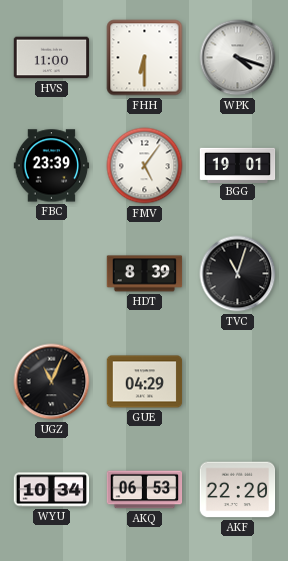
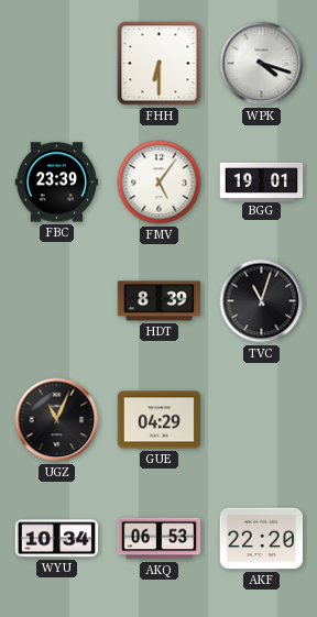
HVS: 11:00 -> none (52, 58)
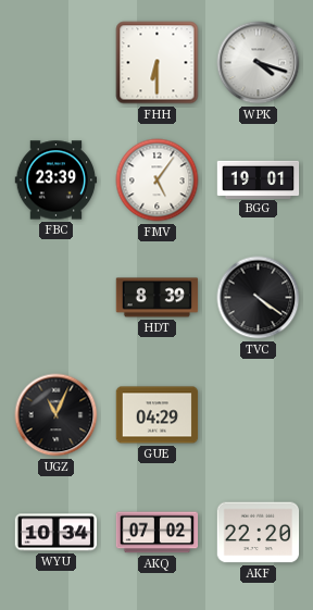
TVC: 11:03 -> 4:21 (259, 298)
AKQ: 06:53 -> 07:02 (158, 533)
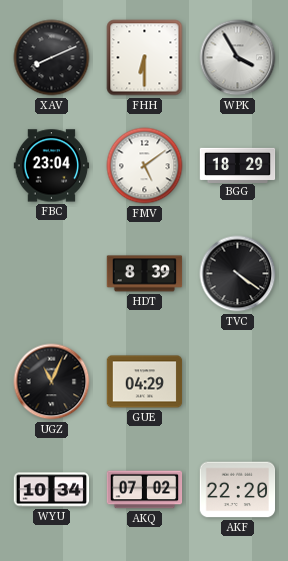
XAV: none -> 8:11 (52, 58)
WPK: 4:18 -> 3:55 (238, 58)
FBC: 23:39 -> 23:04 (52, 166)
FMV: 5:06 -> 5:09 (145, 166)
BGG: 19:01 -> 18:29 (238, 165)
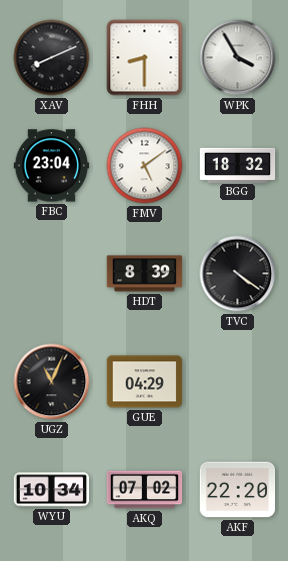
FHH: 6:30 -> 8:30 (145, 58)
BGG: 18:29 -> 18:32 (238, 165)
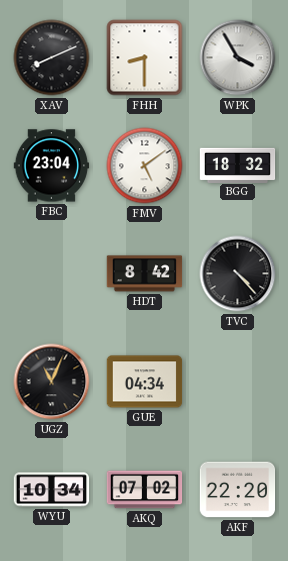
HDT: 8:39 -> 8:42 (145, 274)
TVC: 4:21 -> 4:23 (238, 274)
GUE: 04:29 -> 04:34 (145, 382)
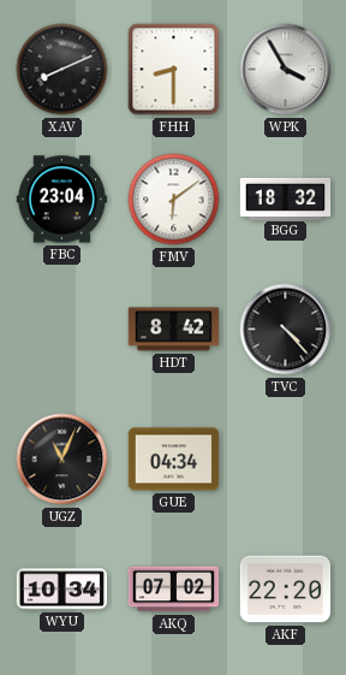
FMV: 5:09 -> 6:09 (174, 200)
